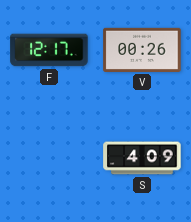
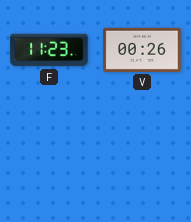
F: 12:17 -> 11:23 (49, 50)
S: 4:09 -> none (142, 158)
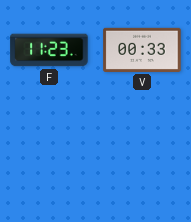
V: 00:26 -> 00:33 (142, 50)
